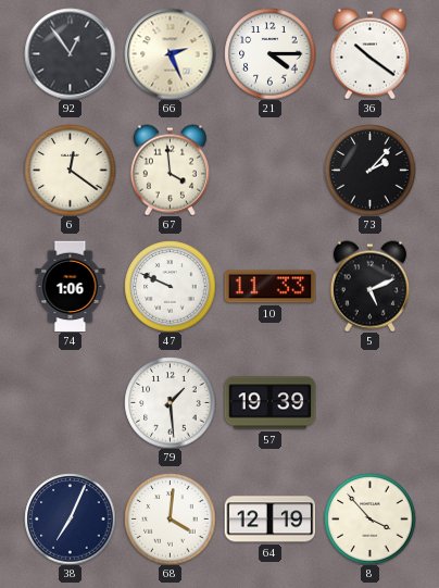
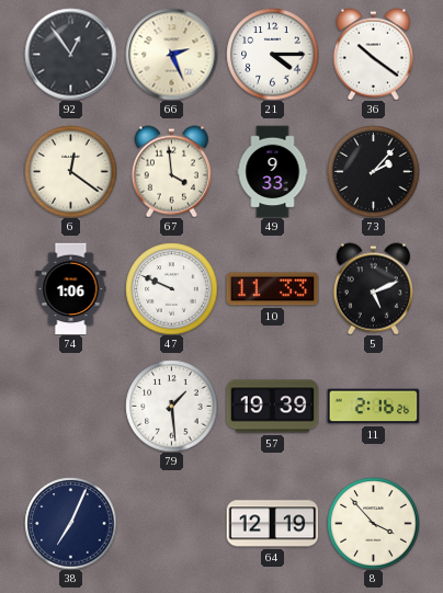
49: none -> 9:33 (273, 171)
11: none -> 2:16 (373, 407)
68: 4:01 -> none (170, 518)
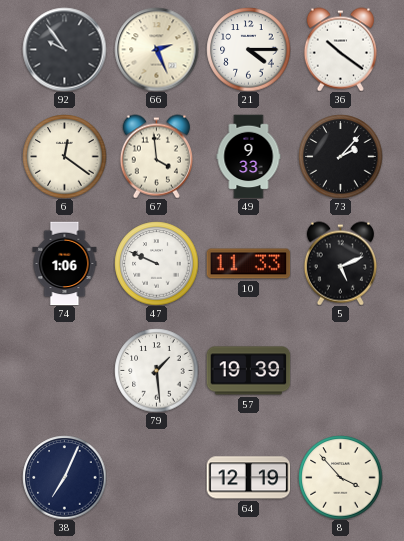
92: 12:54 -> 9:54 (64, 49)
11: 2:16 -> none (373, 407)
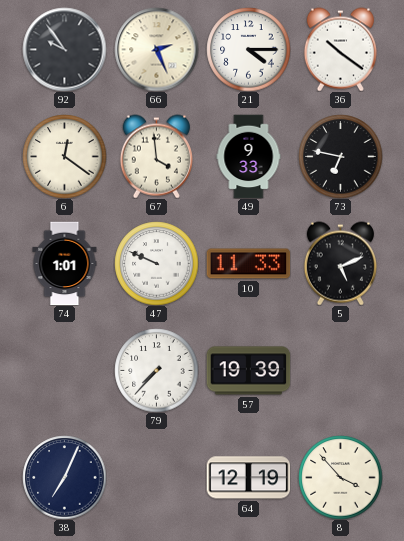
73: 2:07 -> 6:47 (340, 156)
74: 1:06 -> 1:01 (65, 263)
79: 1:29 -> 7:37 (156, 370)
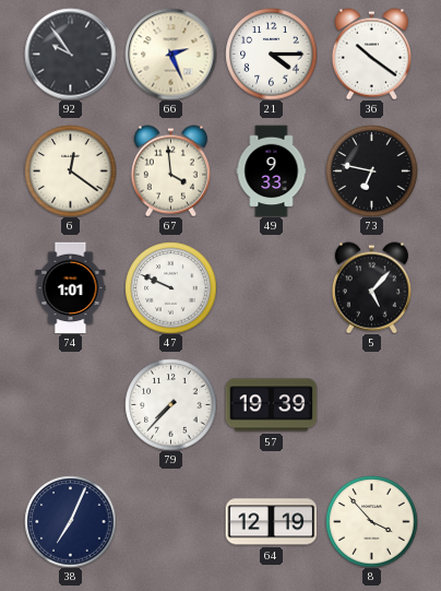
10: 11:33 -> none (248, 264)
5: 5:11 -> 5:07 (371, 287)
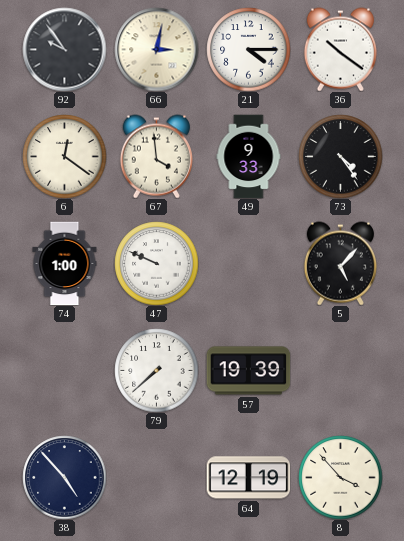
66: 2:26 -> 3:02 (156, 49)
73: 6:47 -> 4:24 (340, 156)
74: 1:01 -> 1:00 (65, 263)
79: 7:37 -> 7:38 (156, 370)
38: 7:04 -> 4:53 (64, 477)
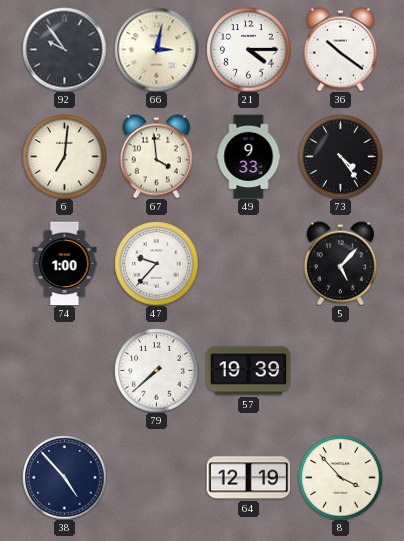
6: 12:21 -> 7:01 (64, 156)
47: 9:49 -> 9:37 (156, 263)
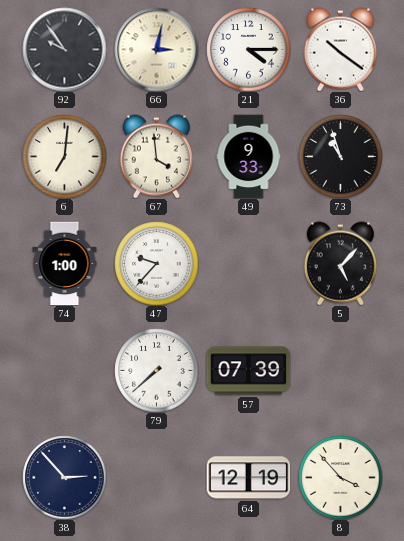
73: 4:24 -> 10:57 (340, 156)
57: 19:39 -> 07:39 (248, 371)
38: 4:53 -> 2:53 (64, 477)
